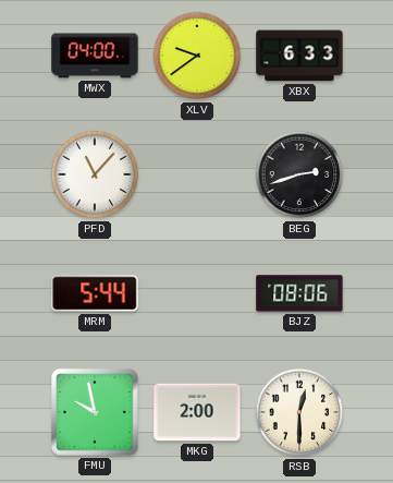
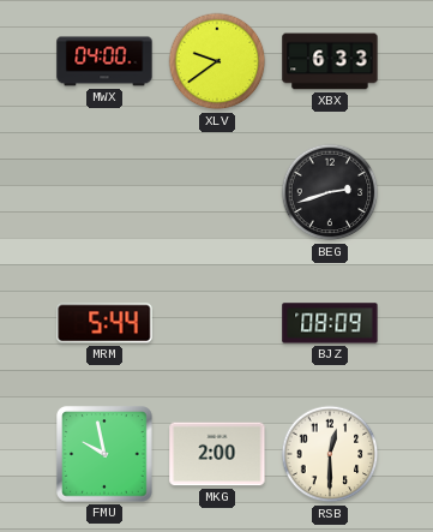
PFD: 11:07 -> none (95, 174)
BJZ: 08:06 -> 08:09 (330, 323)
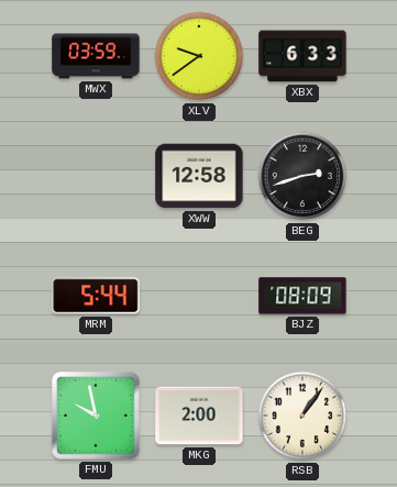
MWX: 04:00 -> 03:59 (96, 56)
XWW: none -> 12:58 (199, 176)
RSB: 12:30 -> 1:06 (302, 416)
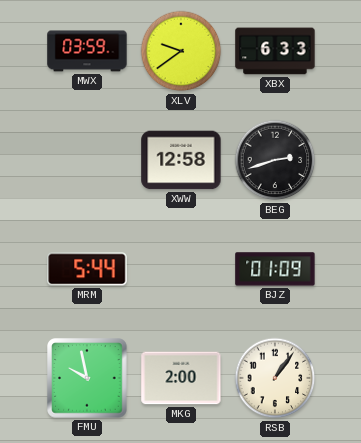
BJZ: 08:09 -> 01:09 (275, 269)
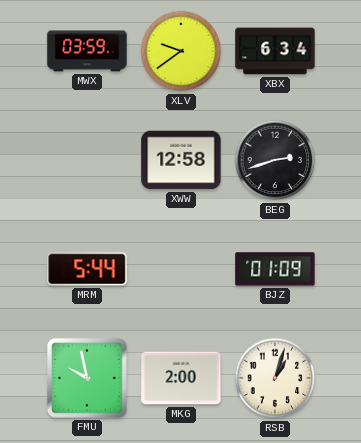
XBX: 6:33 -> 6:34 (275, 51)
RSB: 1:06 -> 1:03 (275, 378)
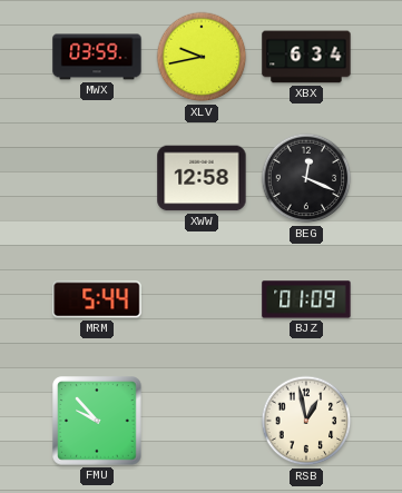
XLV: 9:39 -> 9:43 (202, 57)
BEG: 2:42 -> 12:19 (306, 178)
FMU: 9:58 -> 9:53 (97, 421)
MKG: 2:00 -> none (181, 378)
RSB: 1:03 -> 12:58 (306, 421)
